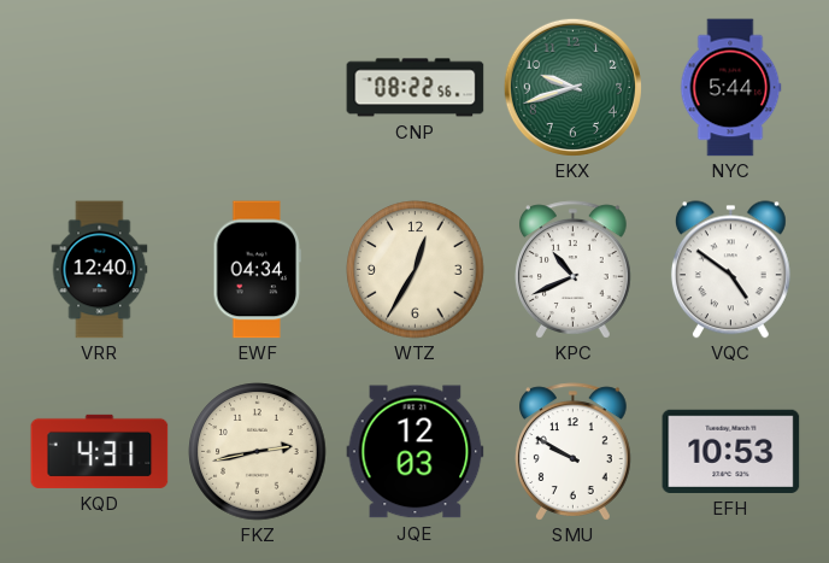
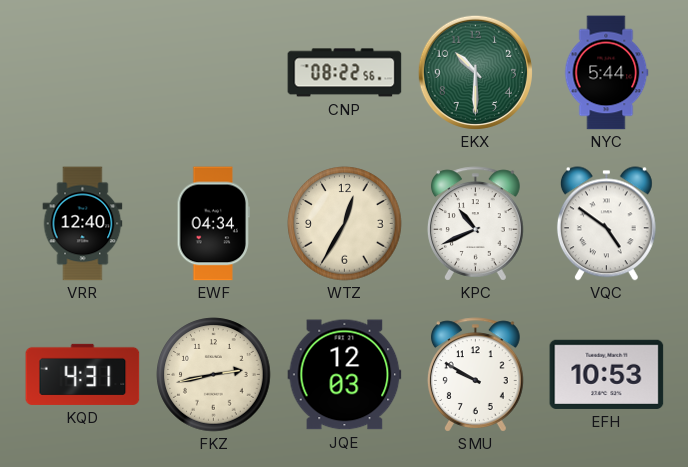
EKX: 9:42 -> 10:30 (475, 72)
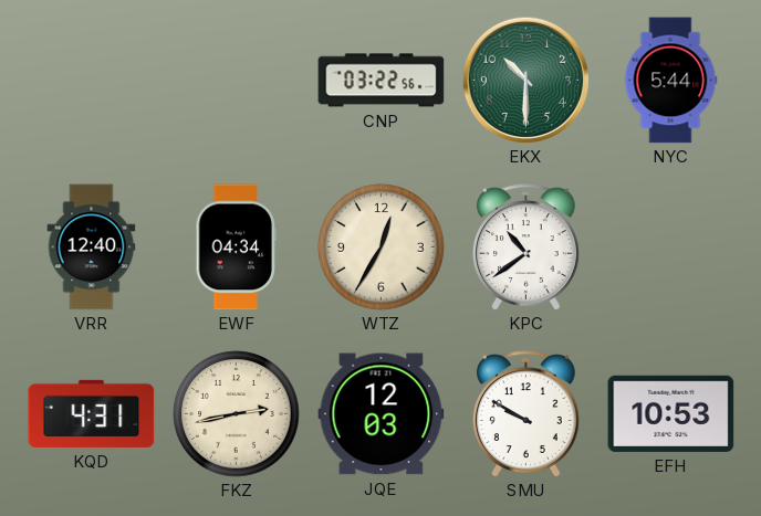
CNP: 08:22 -> 03:22 (382, 81)
KPC: 10:41 -> 10:39 (525, 248)
VQC: 4:51 -> none (606, 224)
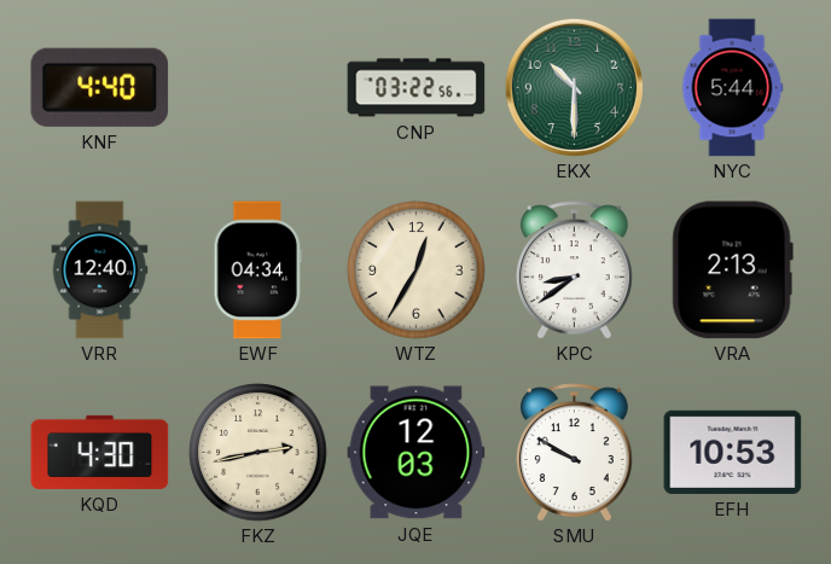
KNF: none -> 4:40 (100, 87)
KPC: 10:39 -> 8:39 (574, 271)
VRA: none -> 2:13 (732, 271)
KQD: 4:31 -> 4:30 (100, 452)
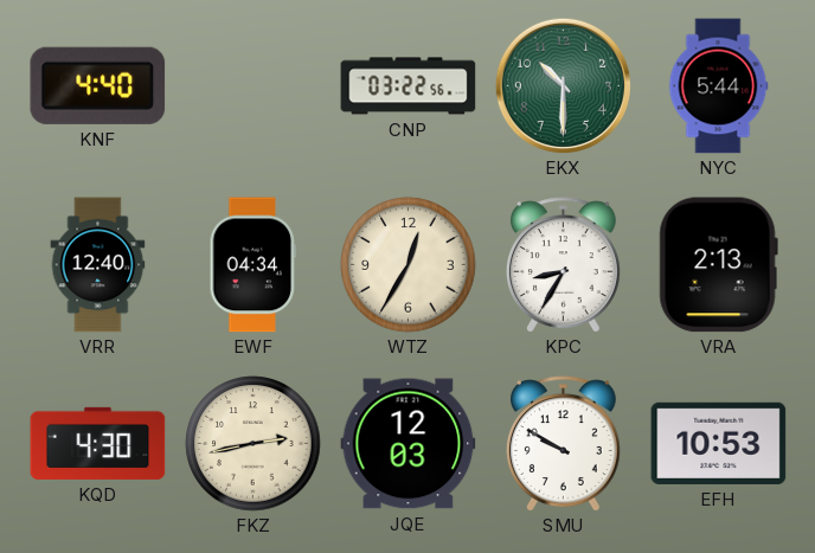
KPC: 8:39 -> 8:35 (563, 265)
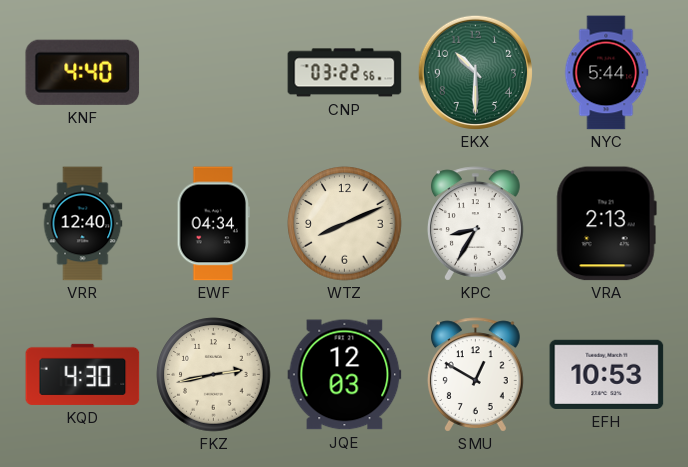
WTZ: 12:35 -> 8:11 (345, 224)
SMU: 9:50 -> 12:50 (475, 375)
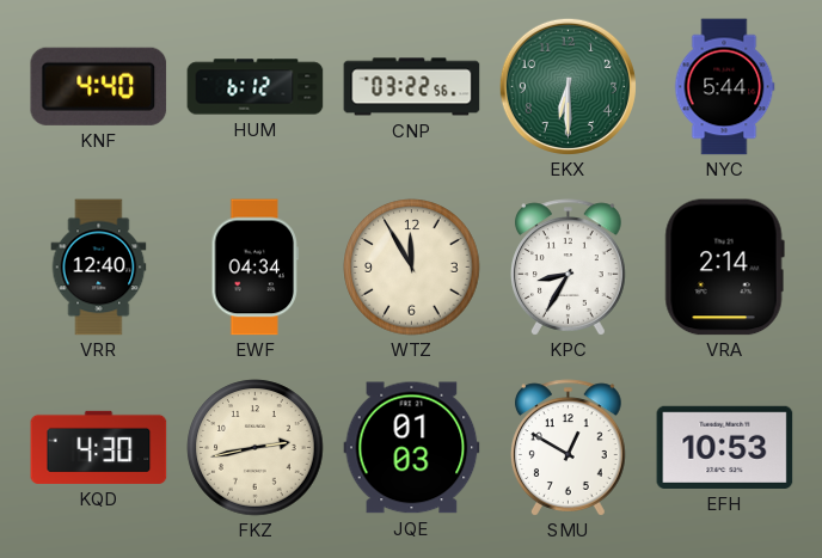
HUM: none -> 6:12 (256, 87)
EKX: 10:30 -> 6:30 (568, 86)
WTZ: 8:11 -> 11:55 (412, 268)
VRA: 2:13 -> 2:14 (724, 268)
JQE: 12:03 -> 01:03 (412, 448)
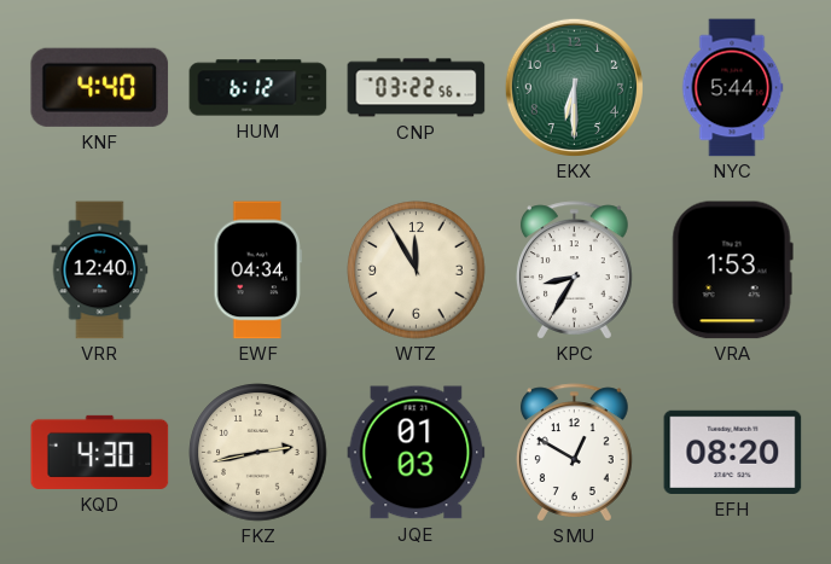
VRA: 2:14 -> 1:53 (732, 271)
EFH: 10:53 -> 08:20 (733, 452)
